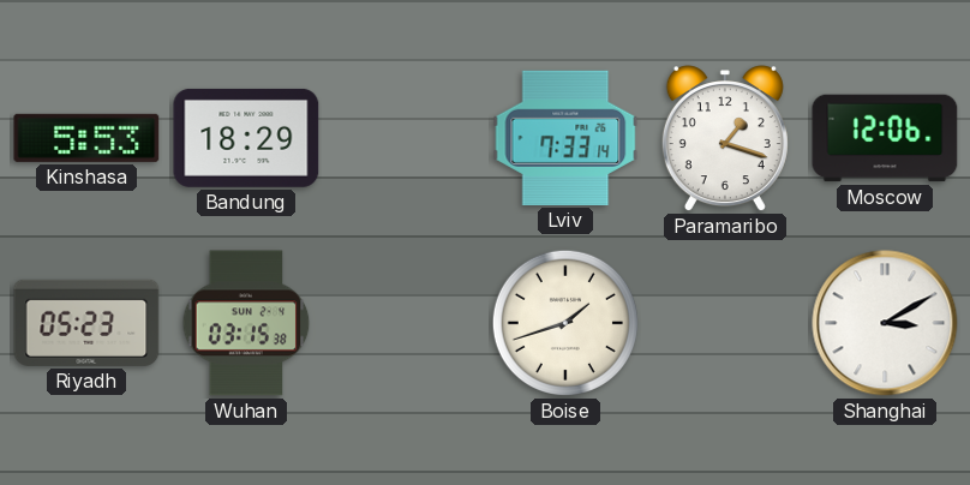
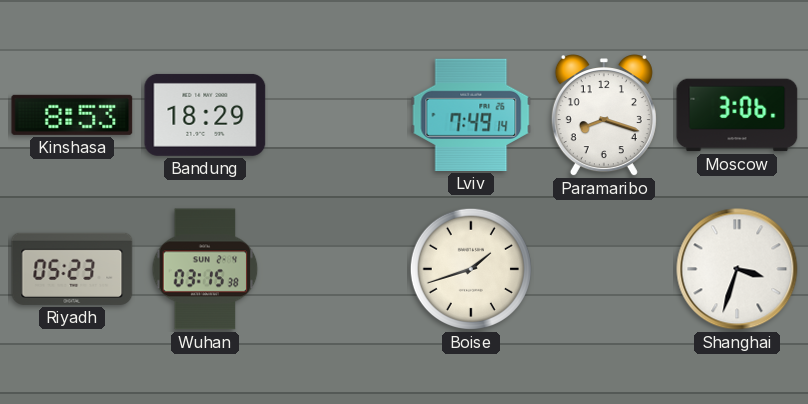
Kinshasa: 5:53 -> 8:53 (72, 115)
Lviv: 7:33 -> 7:49 (471, 115)
Paramaribo: 1:18 -> 8:18 (604, 116)
Moscow: 12:06 -> 3:06 (737, 115)
Shanghai: 3:10 -> 3:33 (737, 269)
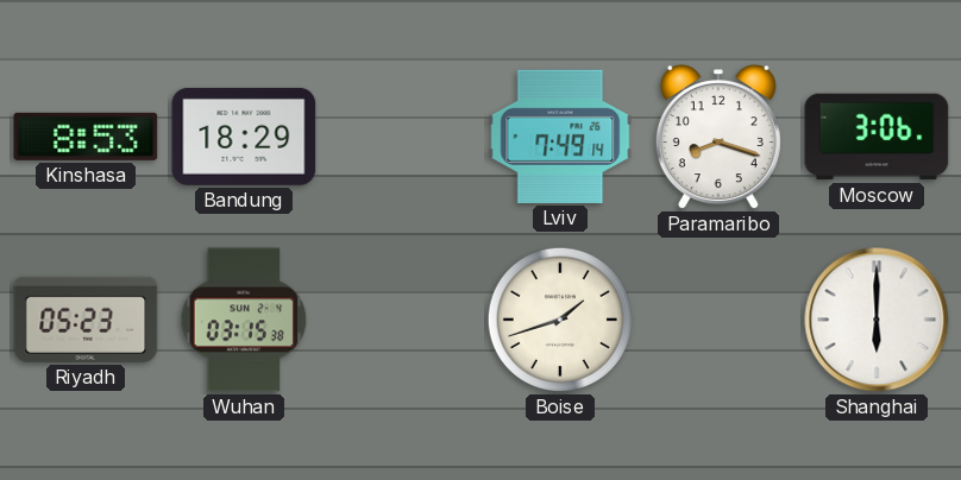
Shanghai: 3:33 -> 6:00 (877, 320)
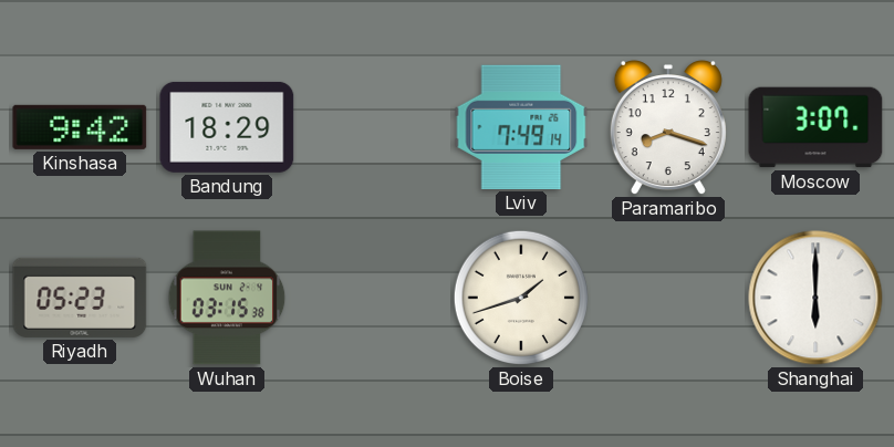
Kinshasa: 8:53 -> 9:42 (80, 127)
Moscow: 3:06 -> 3:07 (815, 127)
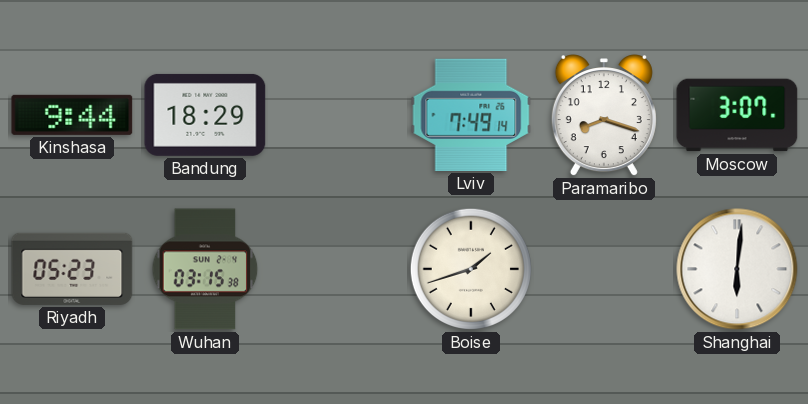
Kinshasa: 9:42 -> 9:44 (72, 115)
Shanghai: 6:00 -> 6:01 (737, 269)
